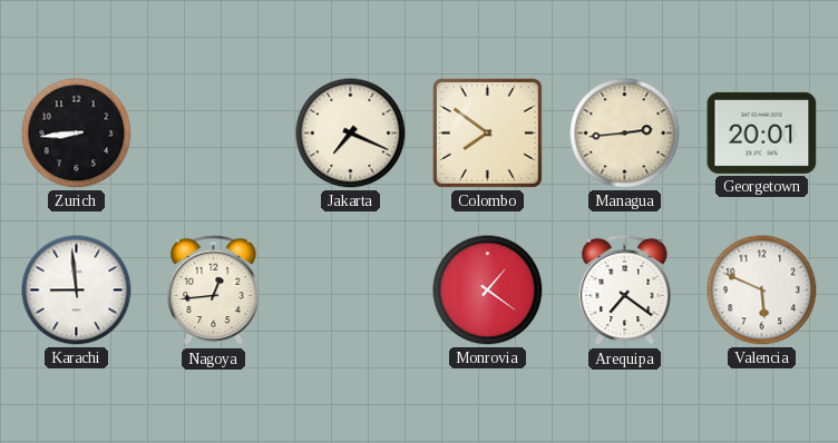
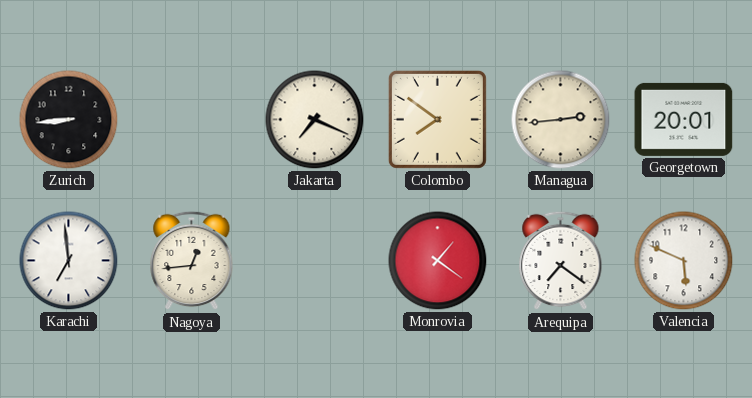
Karachi: 8:59 -> 6:59 (69, 261)
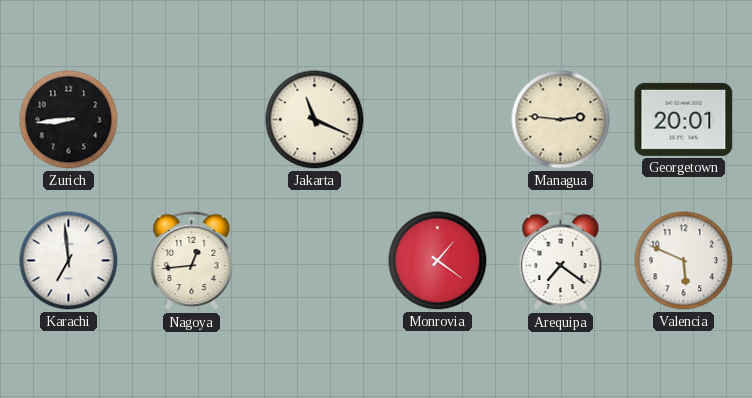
Jakarta: 7:19 -> 11:19 (315, 120)
Colombo: 7:51 -> none (437, 119)
Managua: 2:44 -> 2:46 (561, 120)
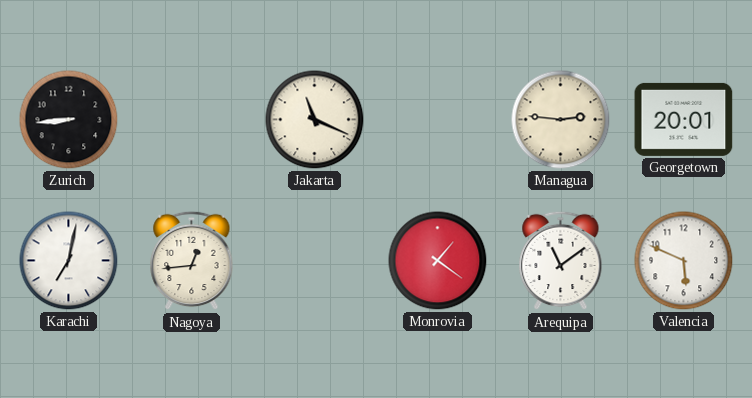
Karachi: 6:59 -> 7:02 (69, 261)
Arequipa: 7:21 -> 11:09 (561, 261)
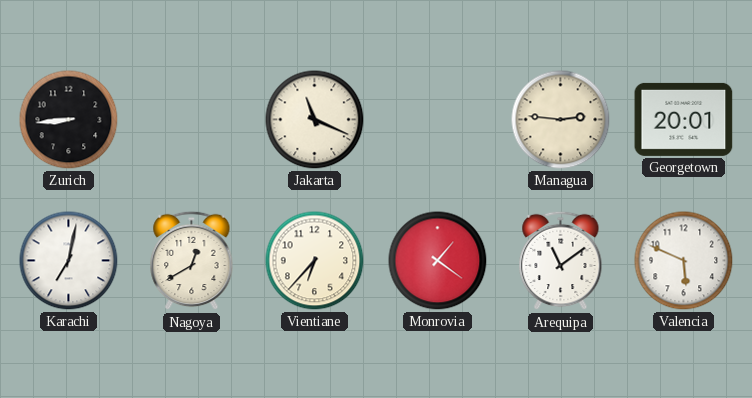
Nagoya: 12:44 -> 12:40 (192, 261)
Vientiane: none -> 6:37 (315, 261)
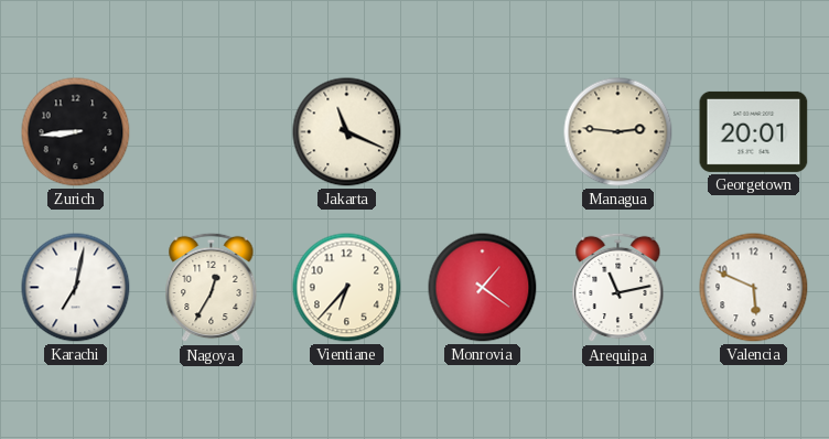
Nagoya: 12:40 -> 12:35 (212, 288)
Arequipa: 11:09 -> 11:13 (618, 288)
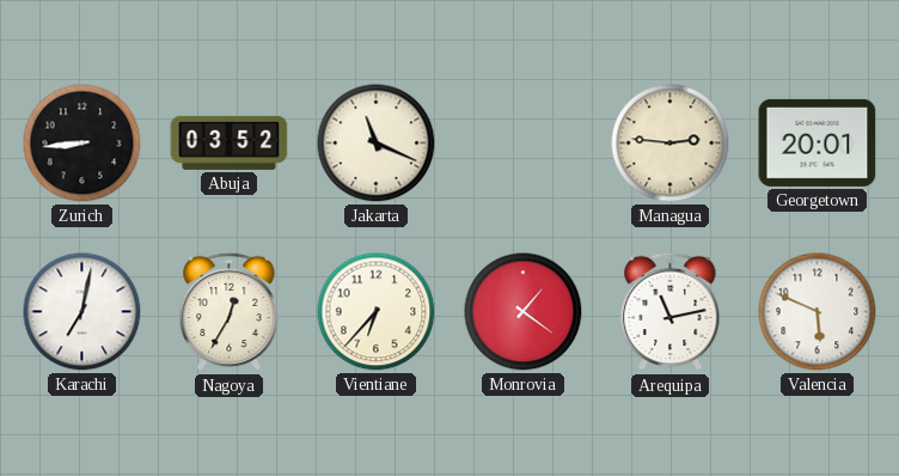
Abuja: none -> 03:52 (230, 142)
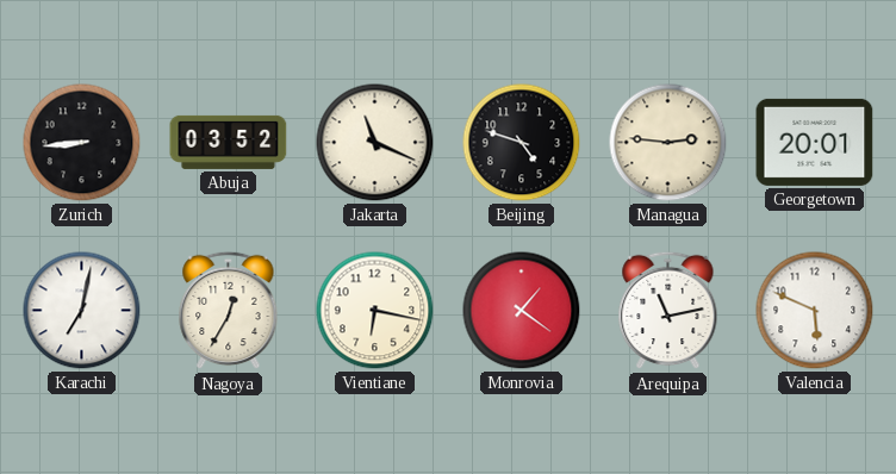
Beijing: none -> 4:48 (522, 143)
Vientiane: 6:37 -> 6:17 (375, 311)
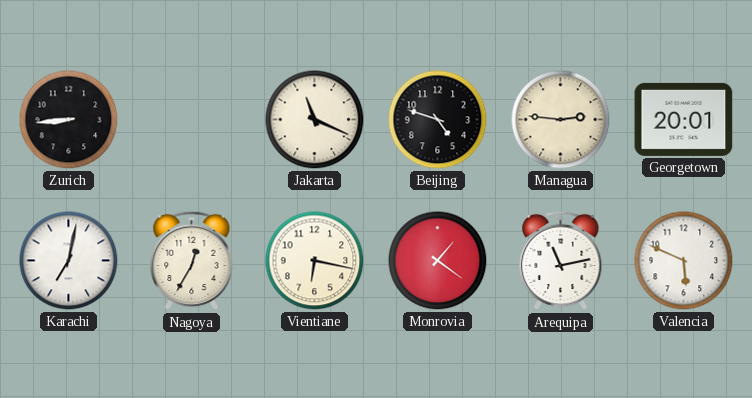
Abuja: 03:52 -> none (229, 142)
